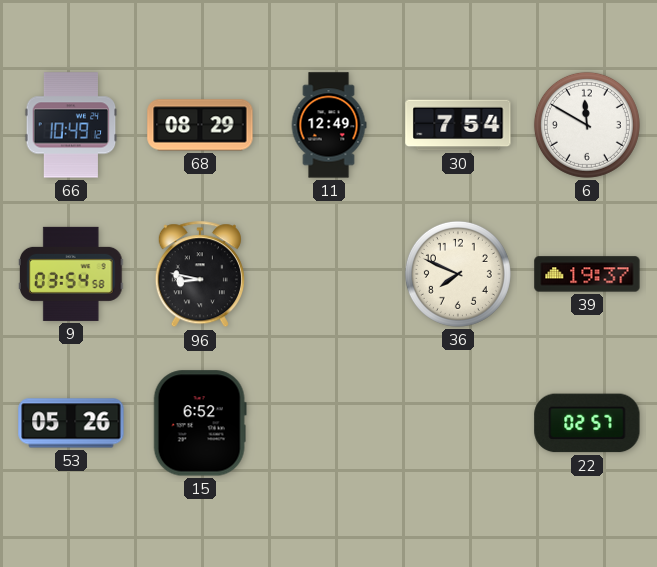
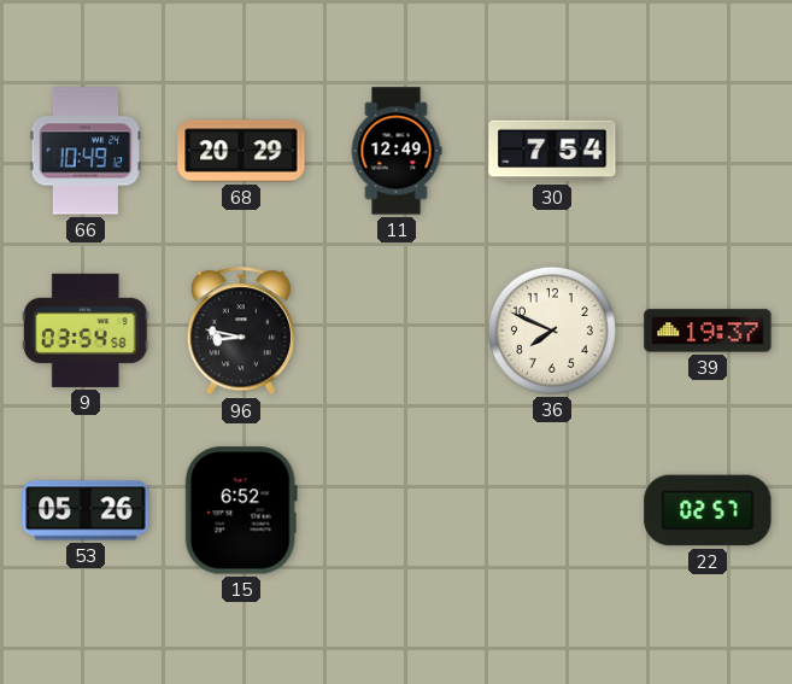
68: 08:29 -> 20:29 (241, 151)
6: 11:50 -> none (587, 125)
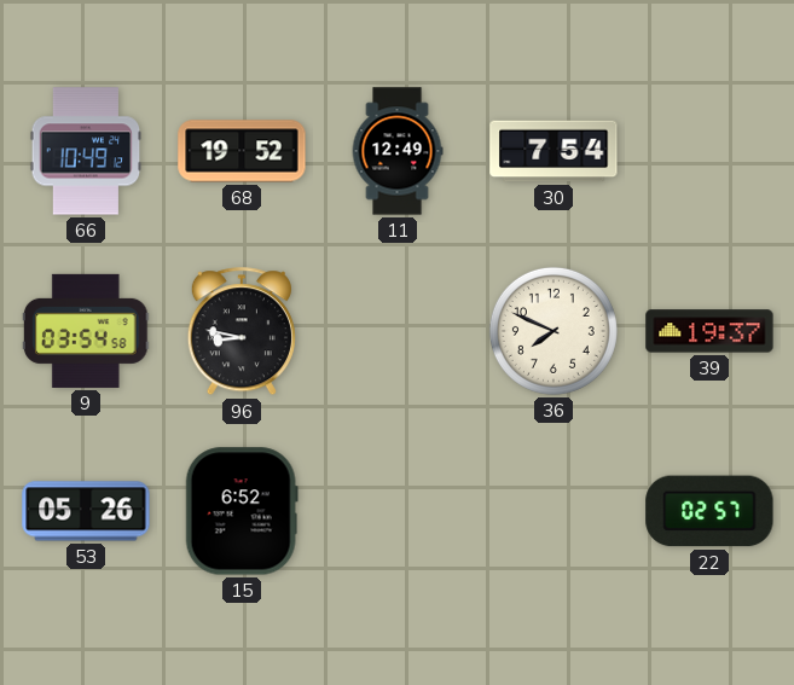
68: 20:29 -> 19:52 (242, 151)
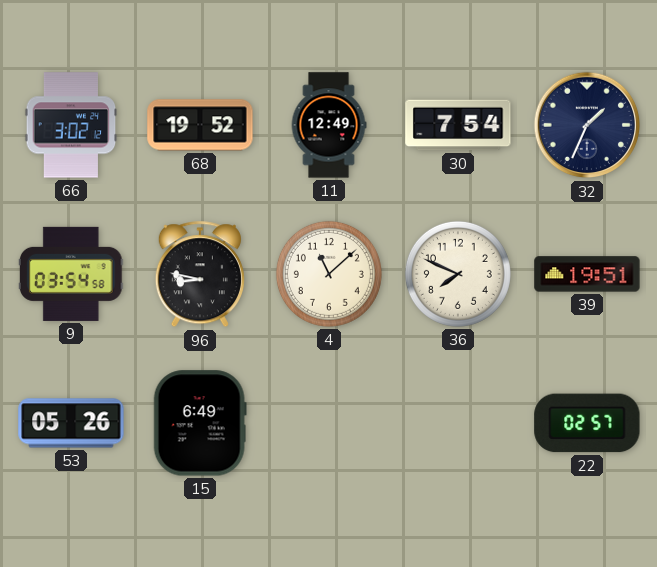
66: 10:49 -> 3:02 (71, 125)
32: none -> 1:34 (587, 125)
4: none -> 11:08 (329, 274)
39: 19:37 -> 19:51 (587, 274)
15: 6:52 -> 6:49 (200, 423)
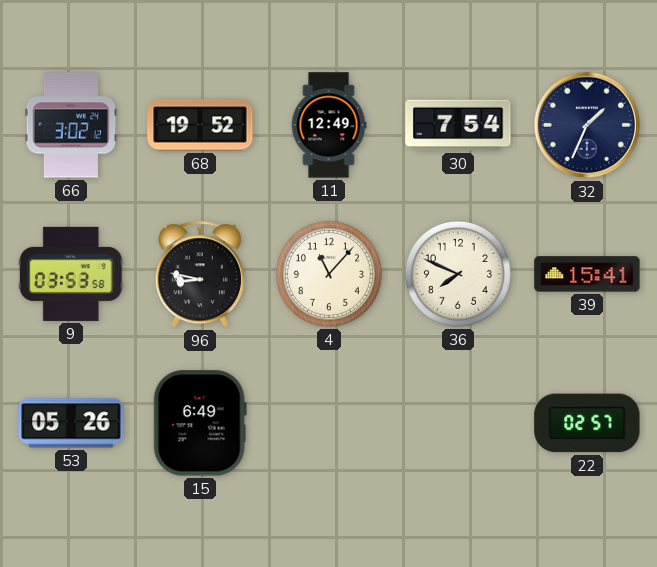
9: 03:54 -> 03:53 (71, 274)
4: 11:08 -> 11:07 (329, 274)
39: 19:51 -> 15:41 (587, 274)
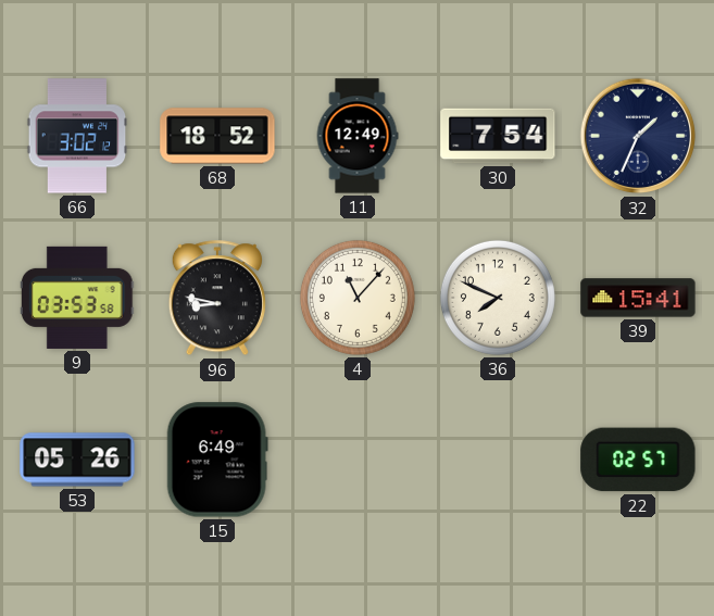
68: 19:52 -> 18:52 (217, 136)
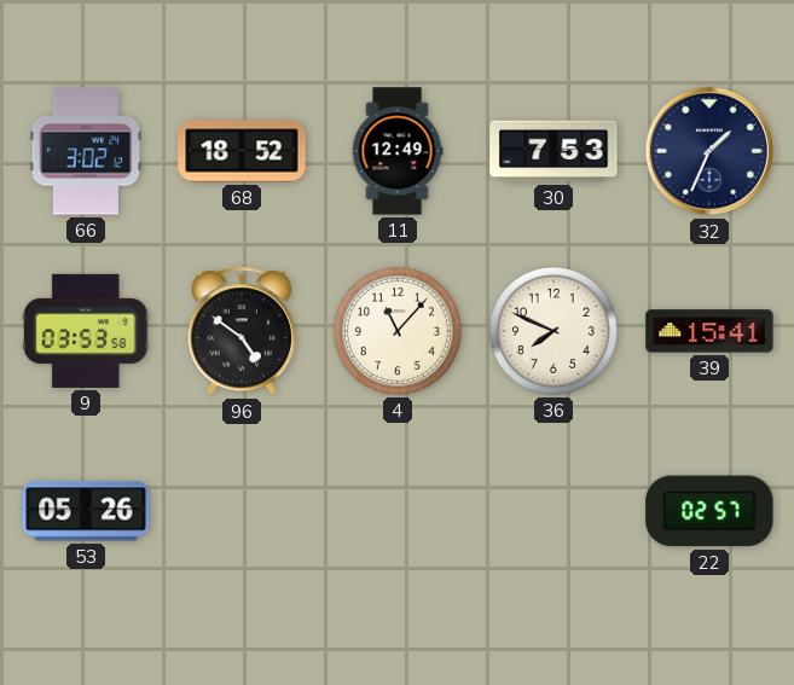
30: 7:54 -> 7:53 (554, 151)
96: 8:47 -> 4:51 (242, 332)
15: 6:49 -> none (217, 460)
